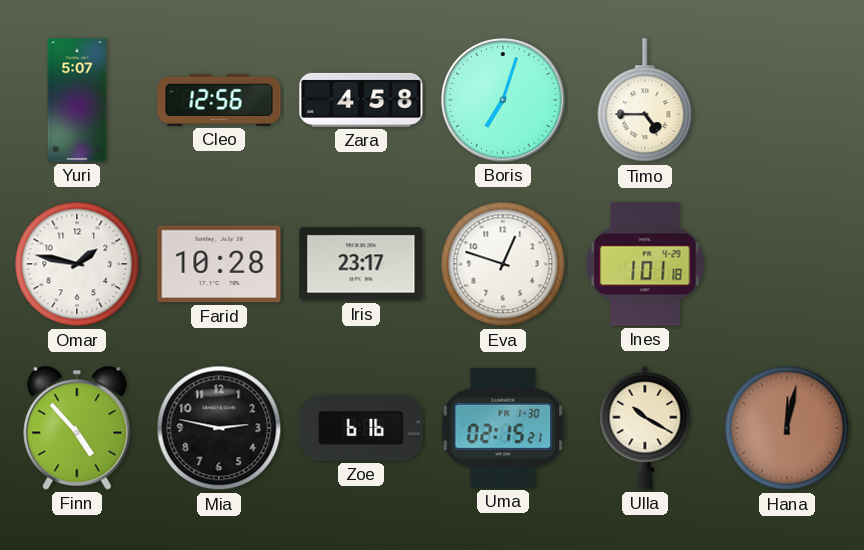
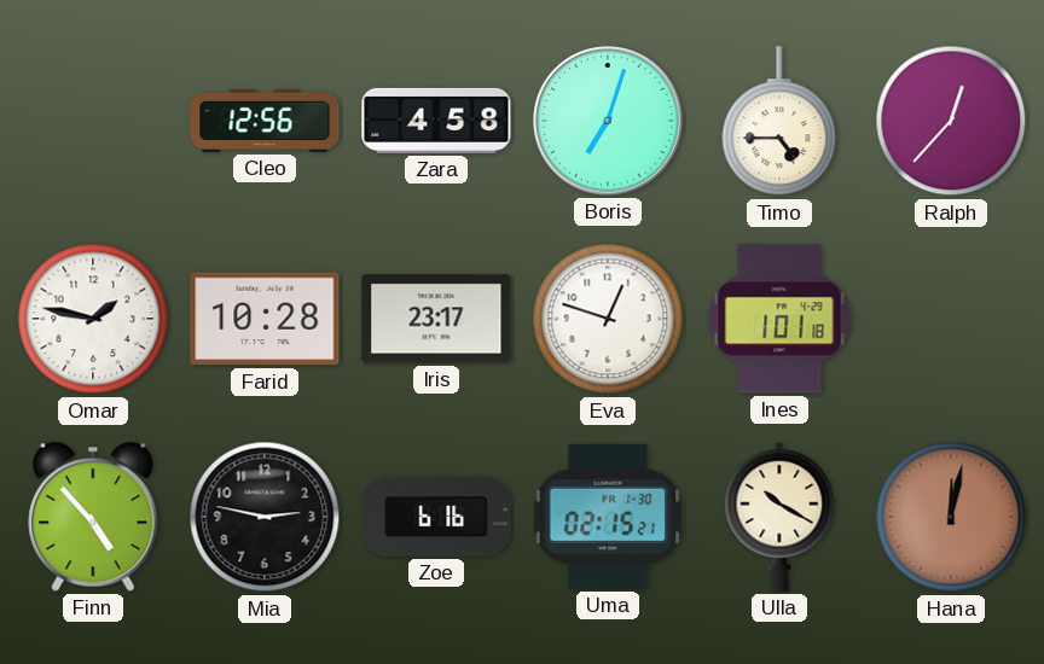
Yuri: 5:07 -> none (77, 100)
Ralph: none -> 12:37 (951, 121)
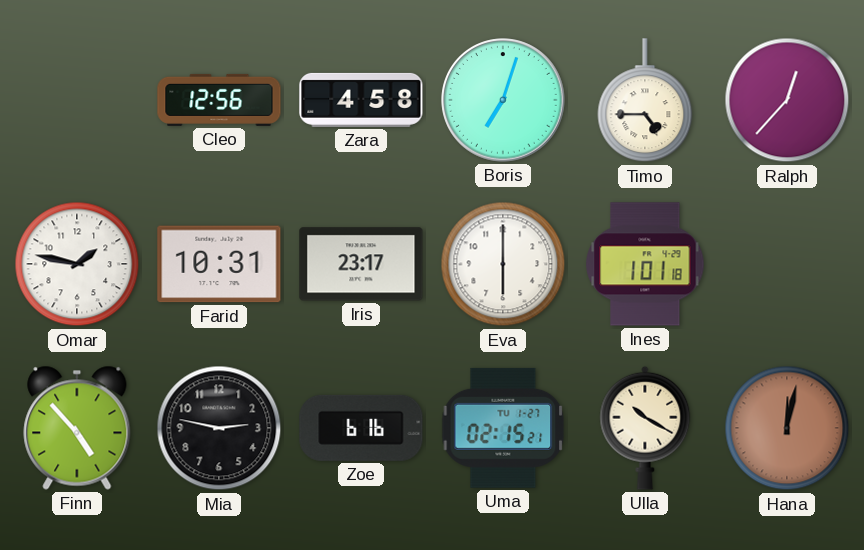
Farid: 10:28 -> 10:31 (219, 264)
Eva: 12:48 -> 6:00 (503, 264)
Uma date: FR 1-30 -> TU 1-27 (503, 428)
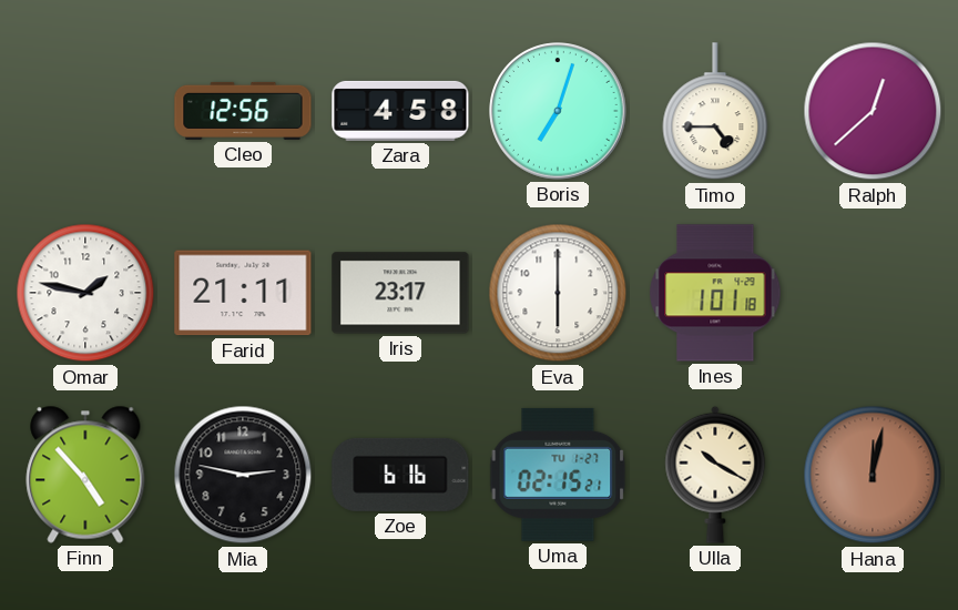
Ralph: 12:37 -> 12:38 (873, 111)
Farid: 10:31 -> 21:11 (243, 293)
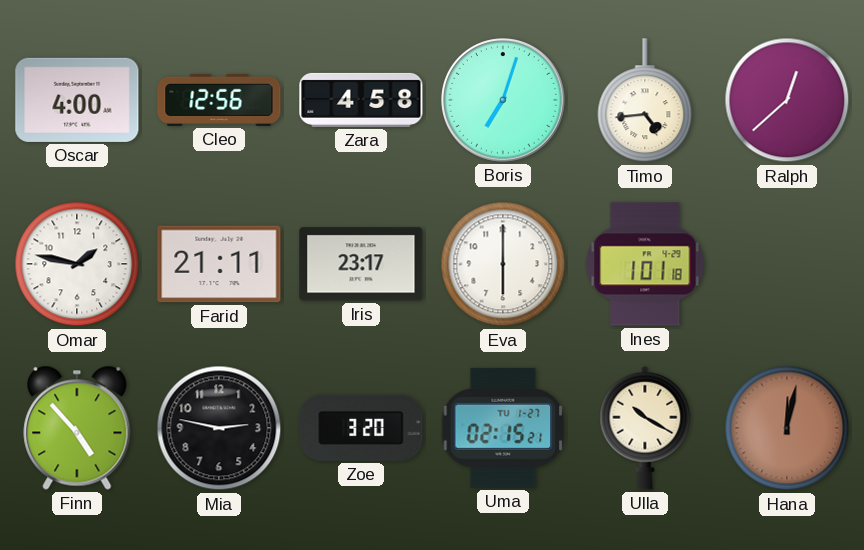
Oscar: none -> 4:00 (77, 100)
Timo: 4:45 -> 4:44 (645, 101)
Zoe: 6:16 -> 3:20 (361, 428)
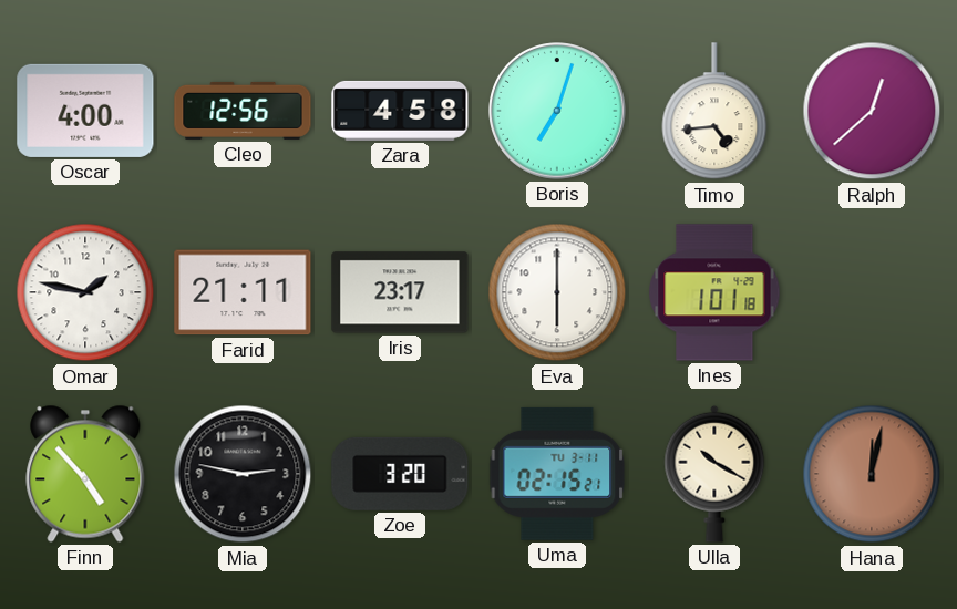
Uma date: TU 1-27 -> TU 3-11 (557, 474)
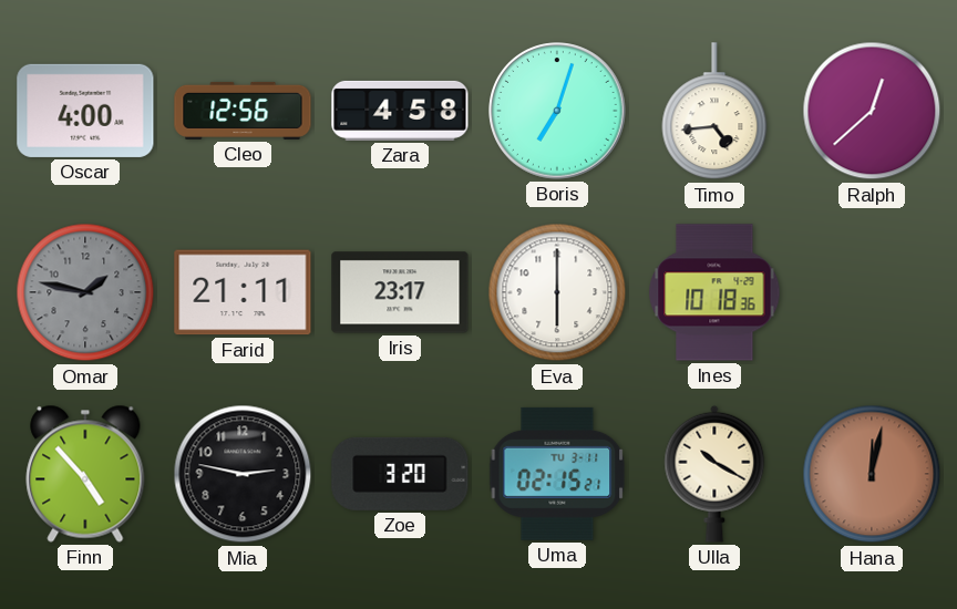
Omar dial: white -> grey (85, 292)
Ines: 1:01 -> 10:18 (714, 292)
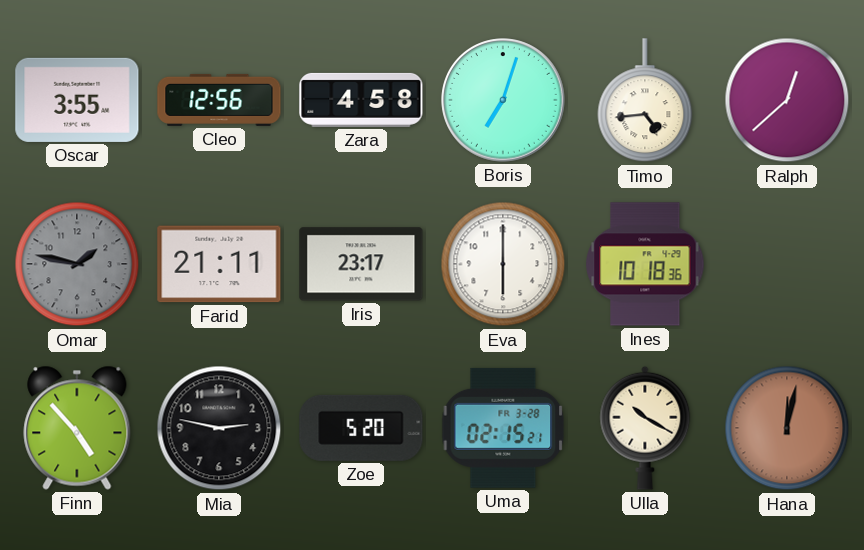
Oscar: 4:00 -> 3:55 (77, 100)
Zoe: 3:20 -> 5:20 (361, 428)
Uma date: TU 3-11 -> FR 3-28 (503, 428)
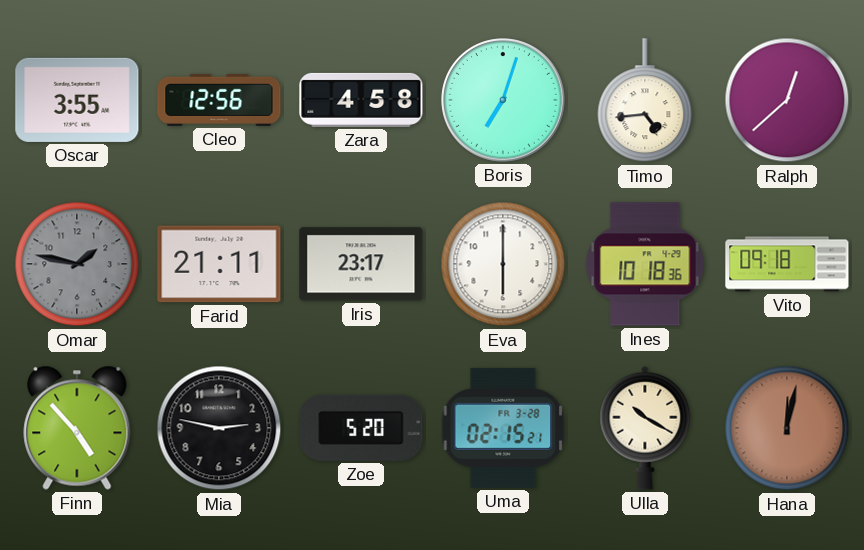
Vito: none -> 09:18 (787, 264)
